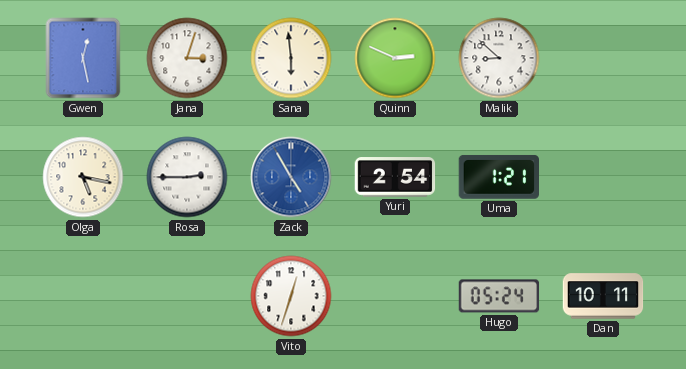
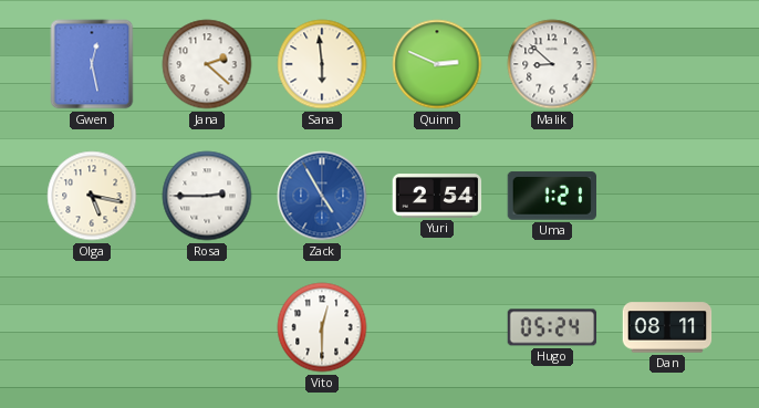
Jana: 3:03 -> 2:22 (207, 64)
Vito: 12:33 -> 12:30 (322, 327)
Dan: 10:11 -> 08:11 (667, 327)
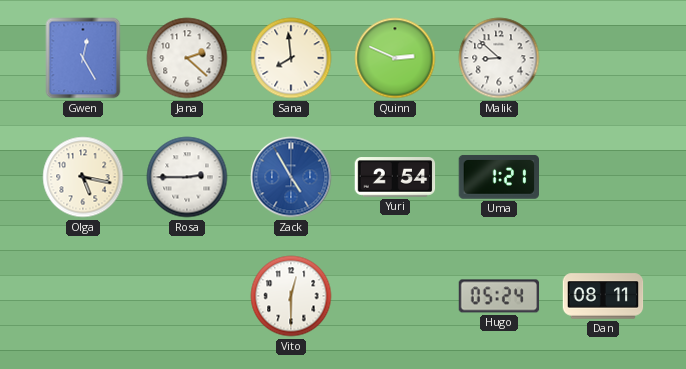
Gwen: 12:28 -> 12:25 (83, 58)
Sana: 5:59 -> 7:59 (291, 58)
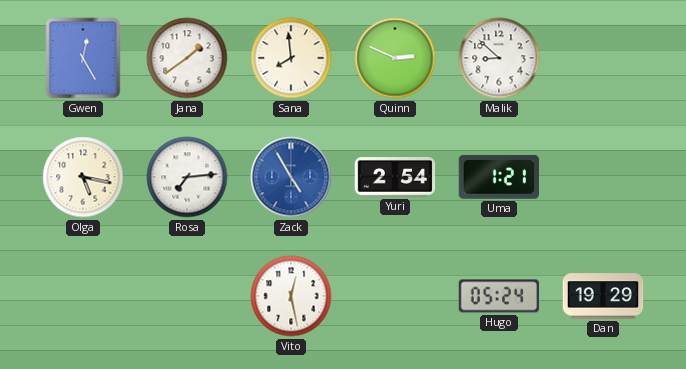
Jana: 2:22 -> 1:39 (187, 58)
Rosa: 2:45 -> 7:14 (187, 177)
Vito: 12:30 -> 12:28 (291, 296)
Dan: 08:11 -> 19:29 (603, 296)
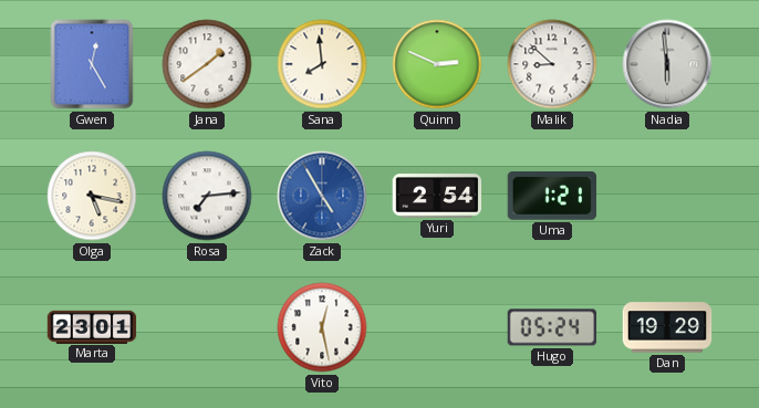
Nadia: none -> 5:59 (667, 64)
Marta: none -> 23:01 (92, 326)
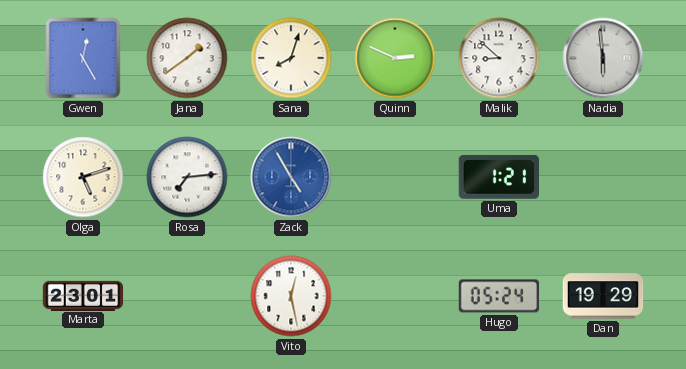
Sana: 7:59 -> 8:03 (291, 58)
Olga: 5:17 -> 5:12 (83, 177)
Yuri: 2:54 -> none (437, 196)
